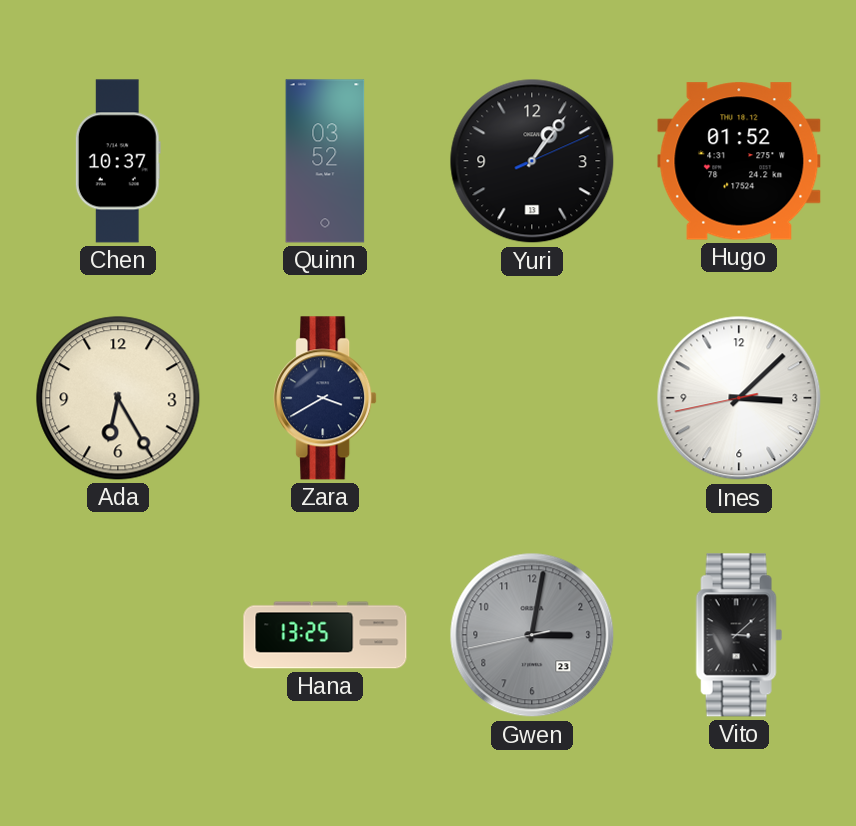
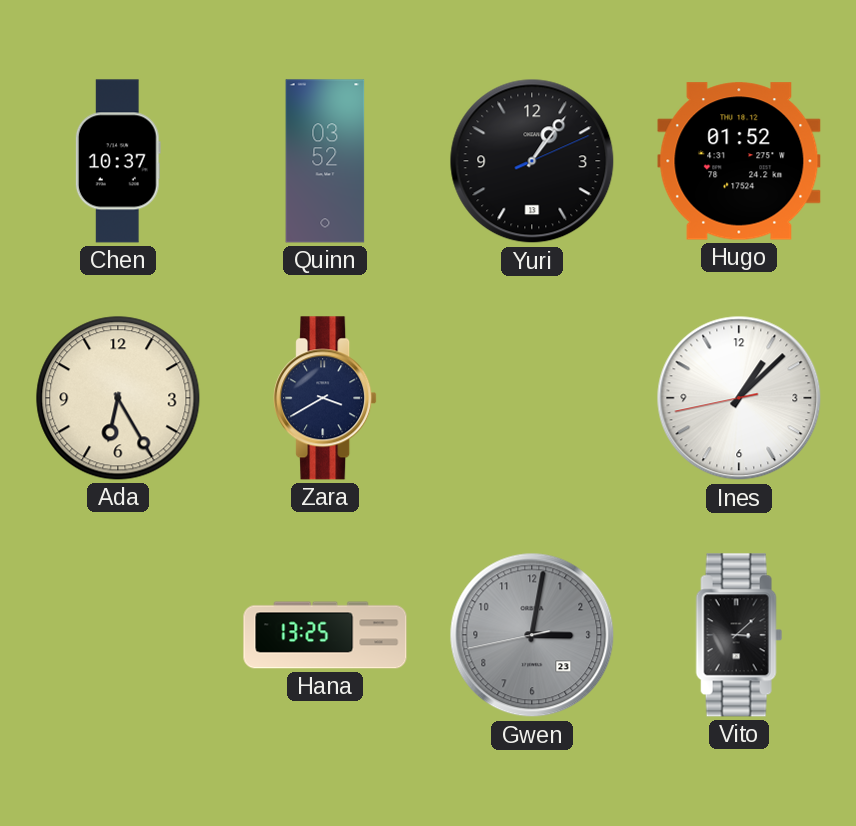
Ines: 3:07 -> 1:07 (739, 398)
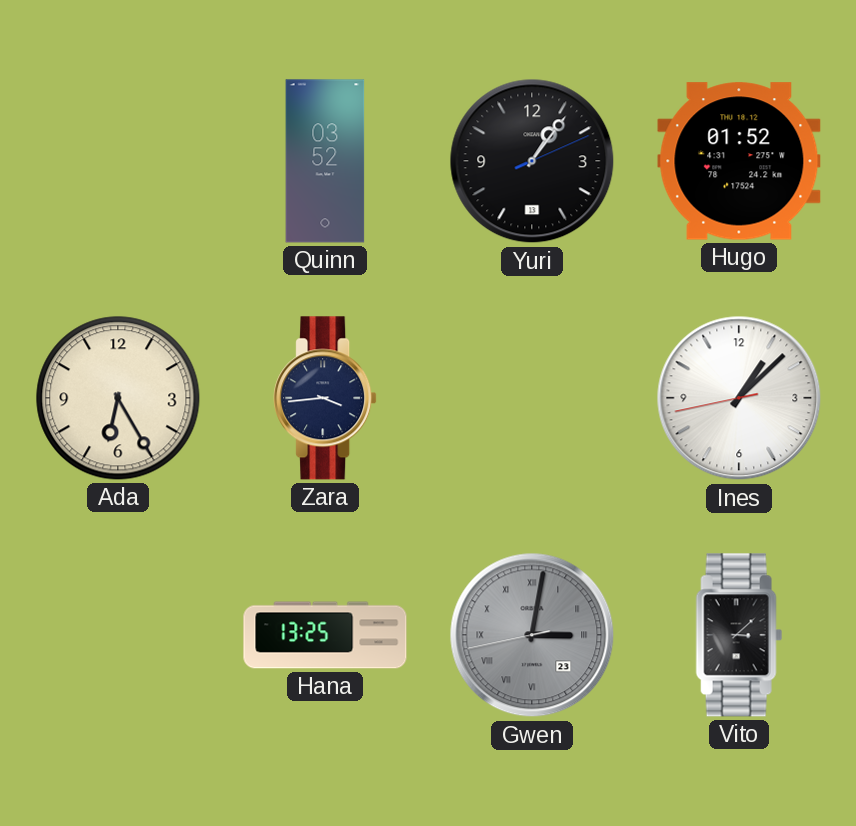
Chen: 10:37 -> none (118, 161)
Zara: 3:40 -> 3:44 (325, 398)
Gwen numerals: Arabic -> Roman (532, 635)
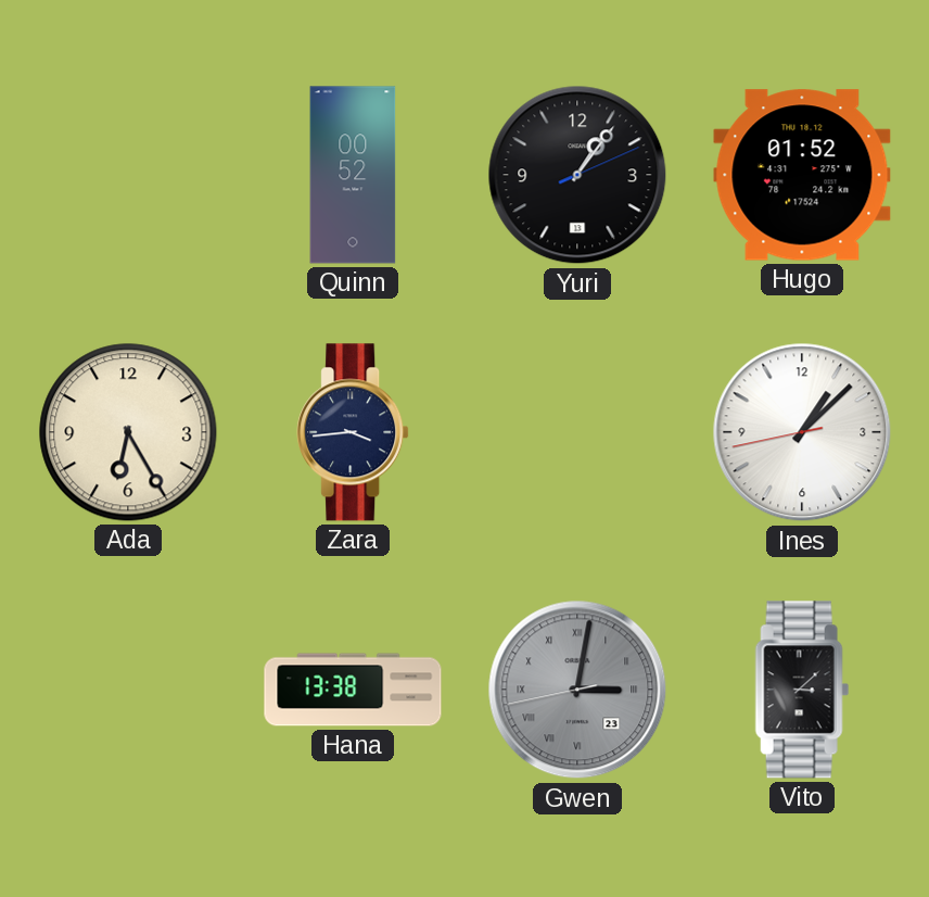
Quinn: 03:52 -> 00:52 (353, 175)
Hana: 13:25 -> 13:38 (353, 690)
